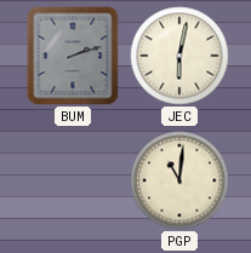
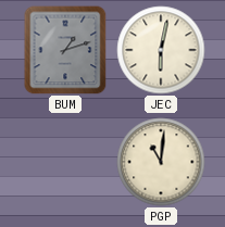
BUM: 2:12 -> 1:12 (65, 50)
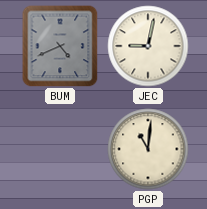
BUM: 1:12 -> 4:41 (60, 46)
JEC: 6:02 -> 9:02 (148, 46)
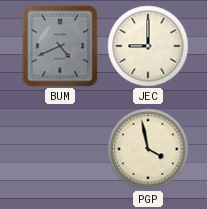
JEC: 9:02 -> 9:00 (148, 46)
PGP: 11:01 -> 3:58 (148, 149)
